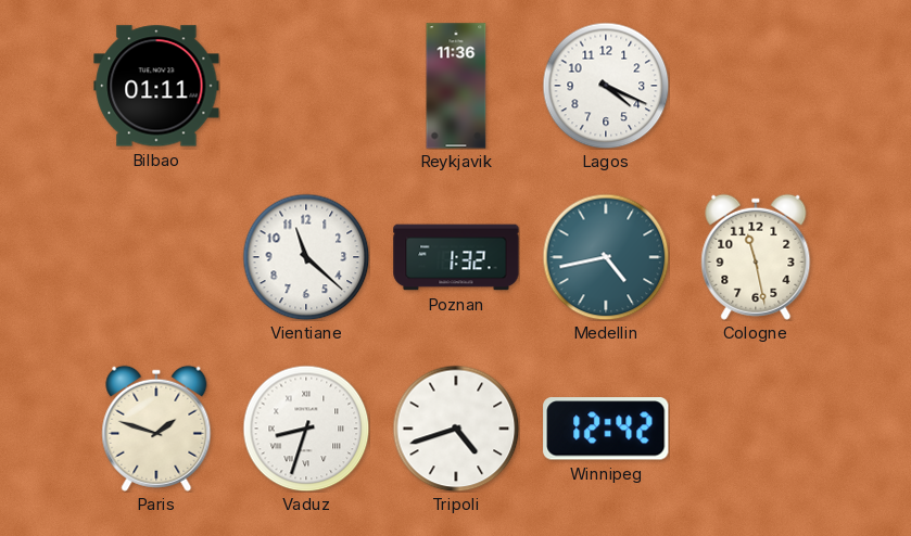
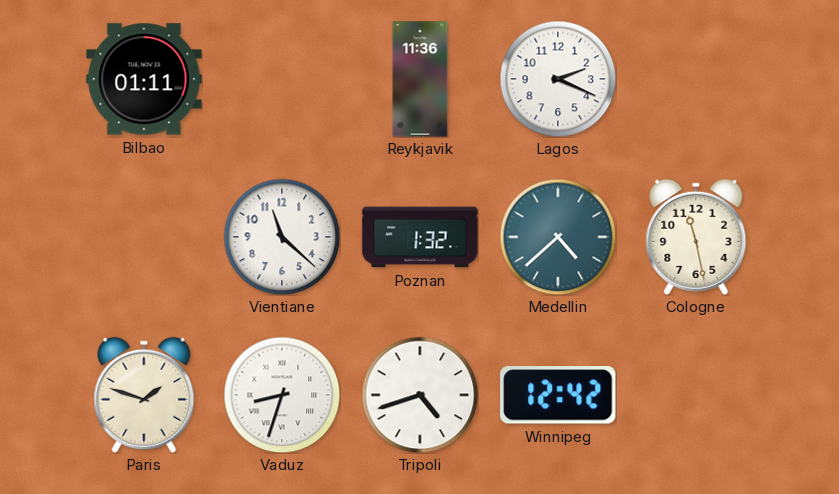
Lagos: 4:19 -> 2:19 (558, 79)
Medellin: 4:43 -> 4:38 (558, 237)
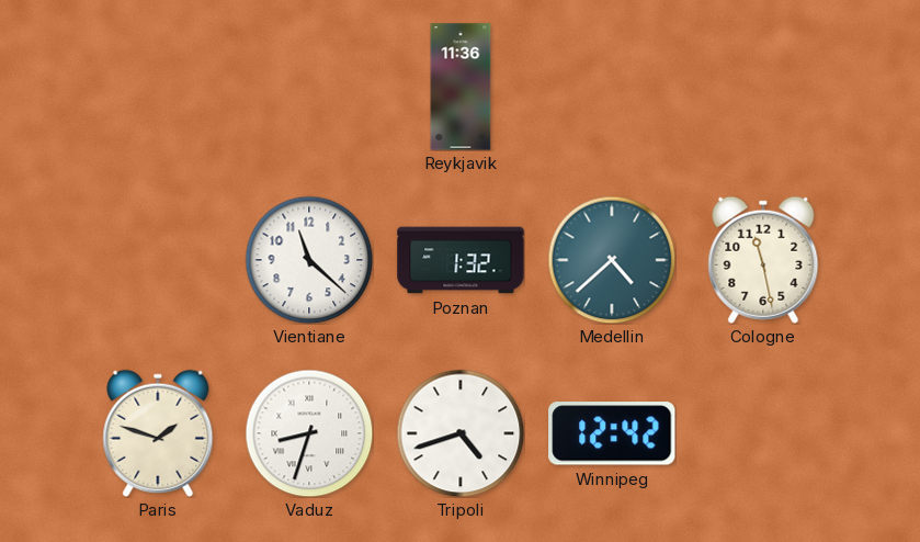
Bilbao: 01:11 -> none (144, 79)
Lagos: 2:19 -> none (558, 79)
